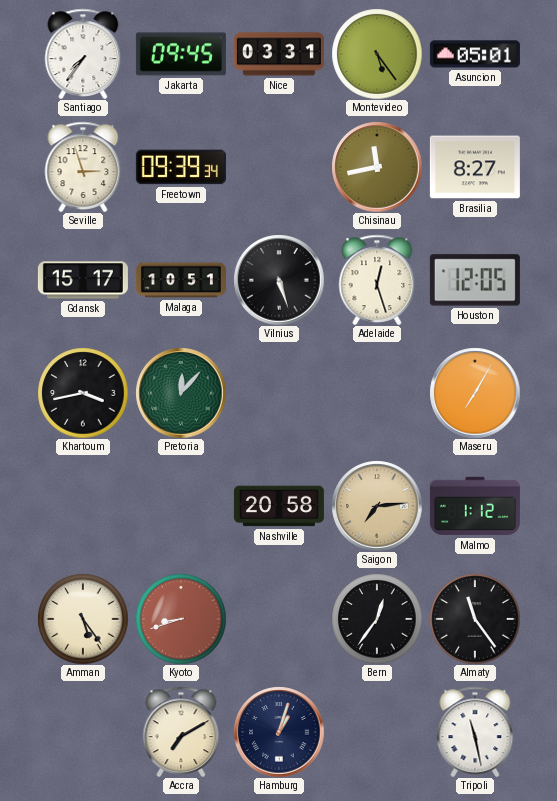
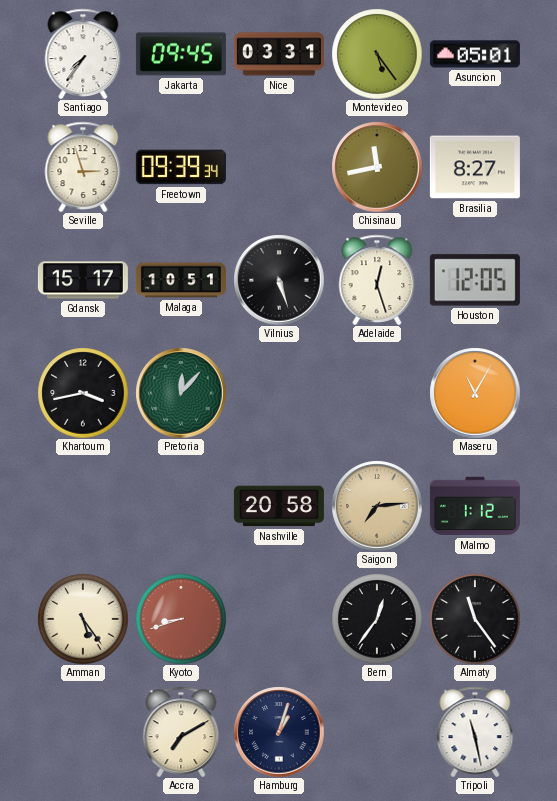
Maseru: 7:05 -> 11:05 (475, 393)
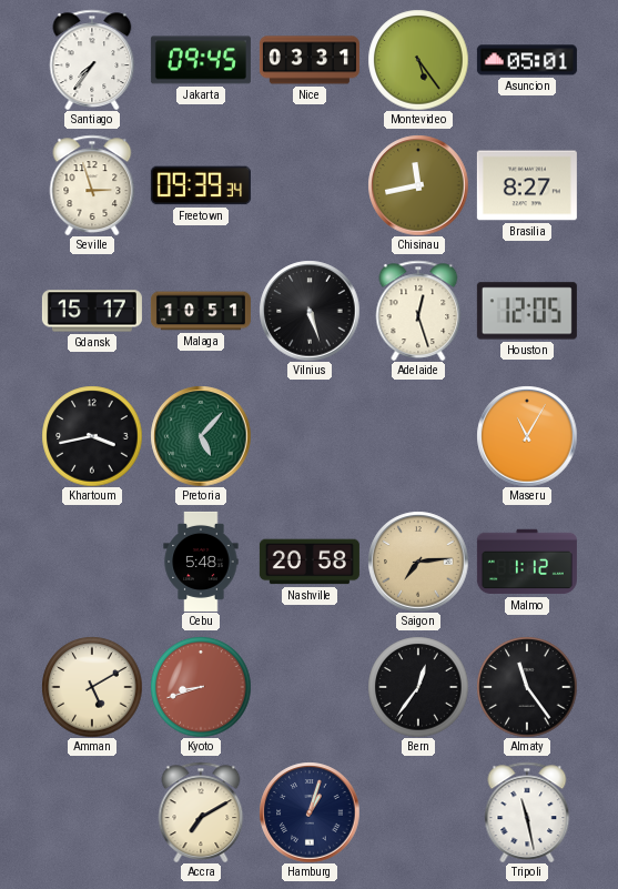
Pretoria: 12:07 -> 5:07 (201, 436)
Cebu: none -> 5:48 (201, 562)
Amman: 5:24 -> 5:10 (92, 687)
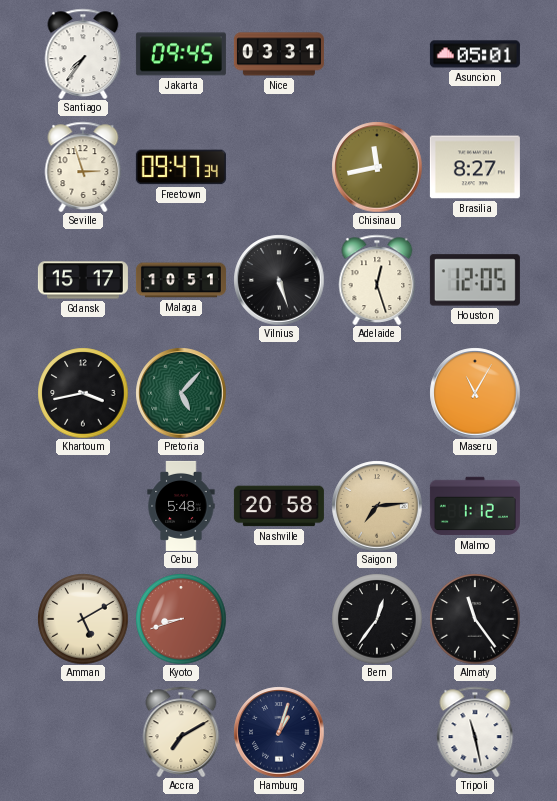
Montevideo: 5:24 -> none (418, 60)
Freetown: 09:39 -> 09:47 (181, 167)
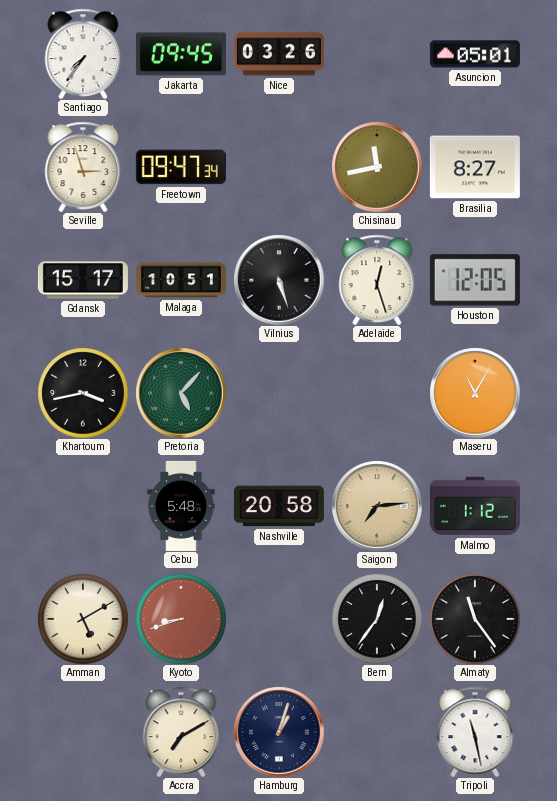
Nice: 03:31 -> 03:26 (279, 54)
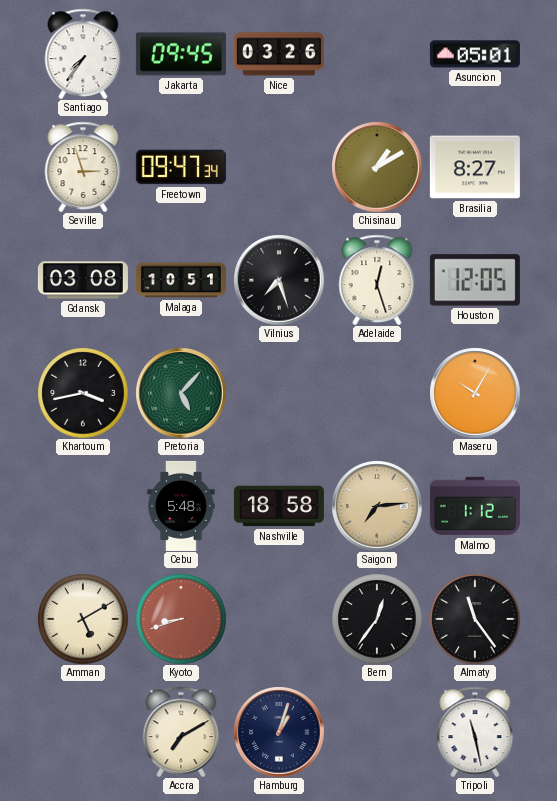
Chisinau: 11:43 -> 1:10 (377, 167)
Gdansk: 15:17 -> 03:08 (83, 280)
Vilnius: 5:27 -> 7:27 (279, 280)
Maseru: 11:05 -> 10:05 (475, 393)
Nashville: 20:58 -> 18:58 (279, 506)
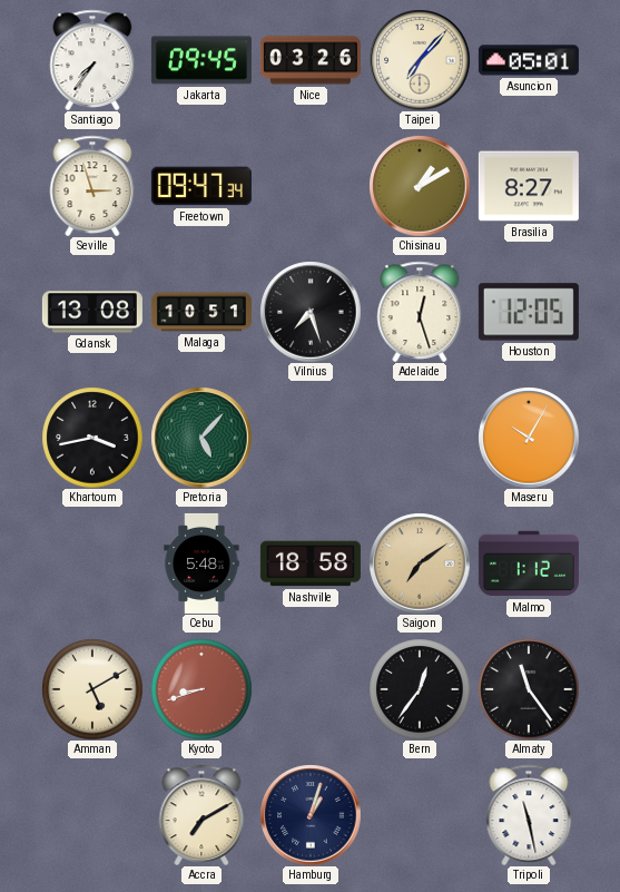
Taipei: none -> 7:07 (420, 60)
Gdansk: 03:08 -> 13:08 (92, 312)
Saigon: 7:14 -> 7:09 (420, 563)
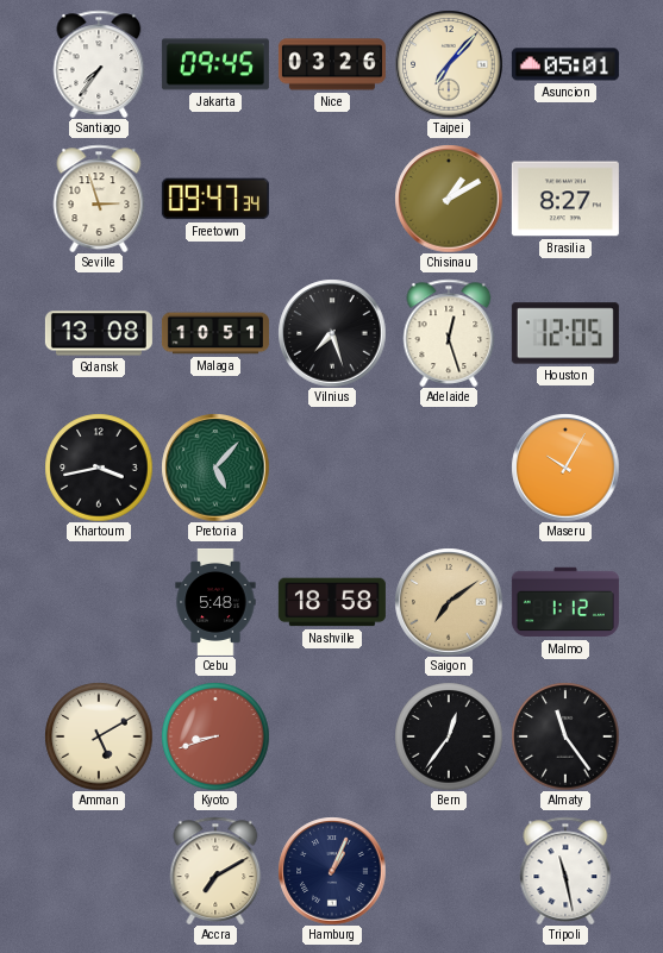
Hamburg: 1:03 -> 1:04 (332, 871)
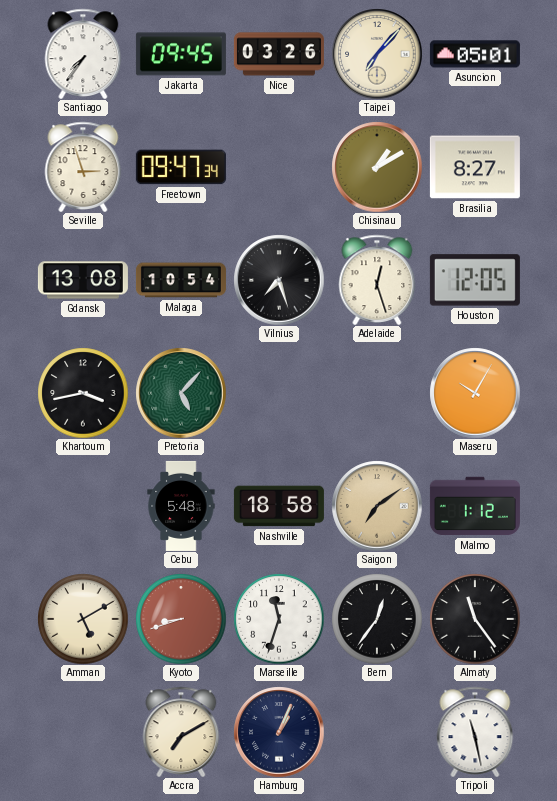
Malaga: 10:51 -> 10:54 (181, 280)
Marseille: none -> 11:33 (279, 619)
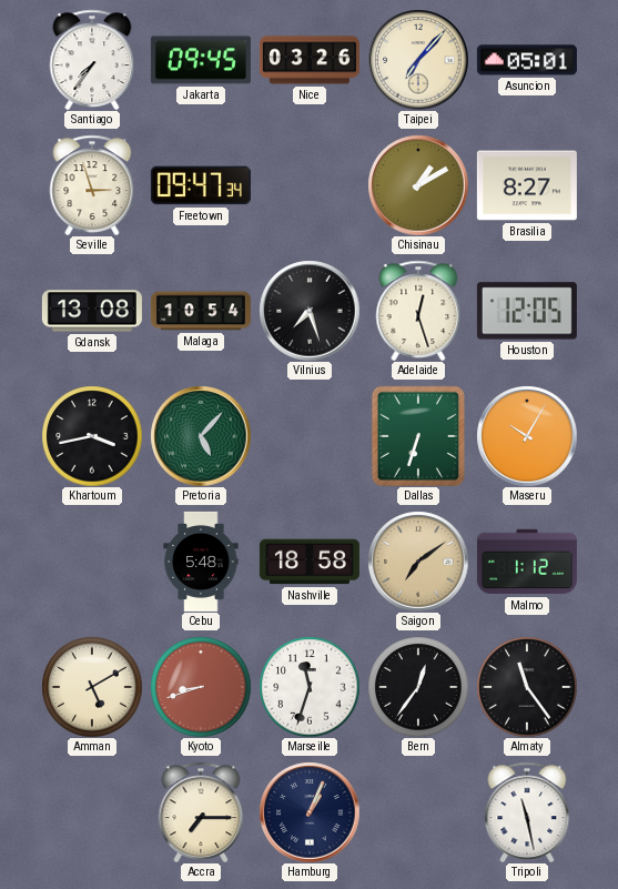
Dallas: none -> 6:33 (417, 435)
Accra: 7:10 -> 7:15 (201, 811)
